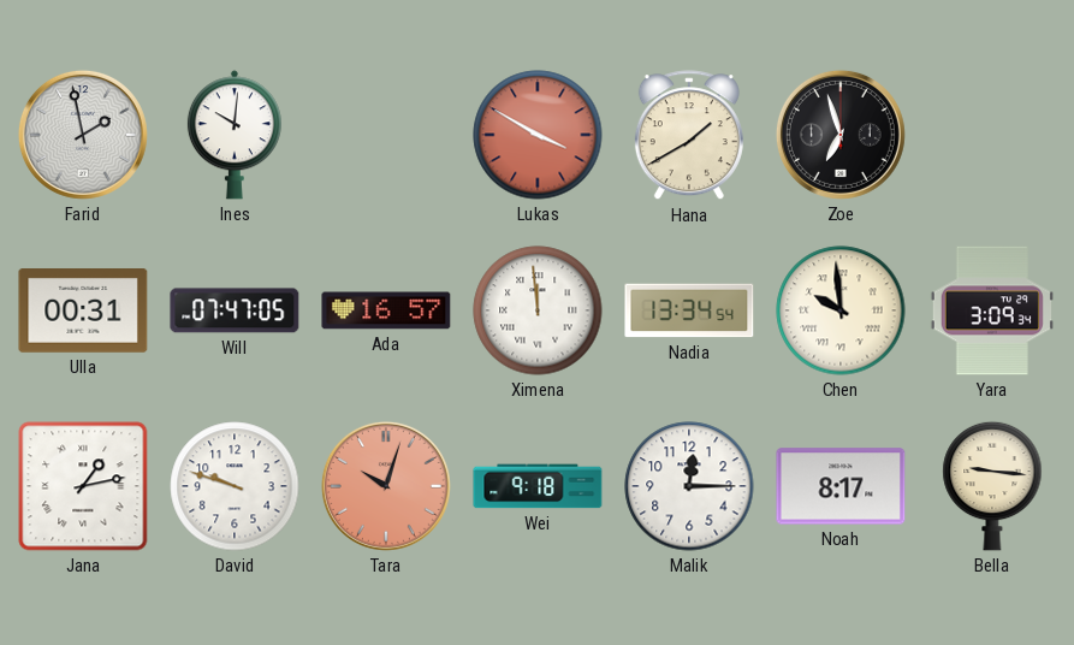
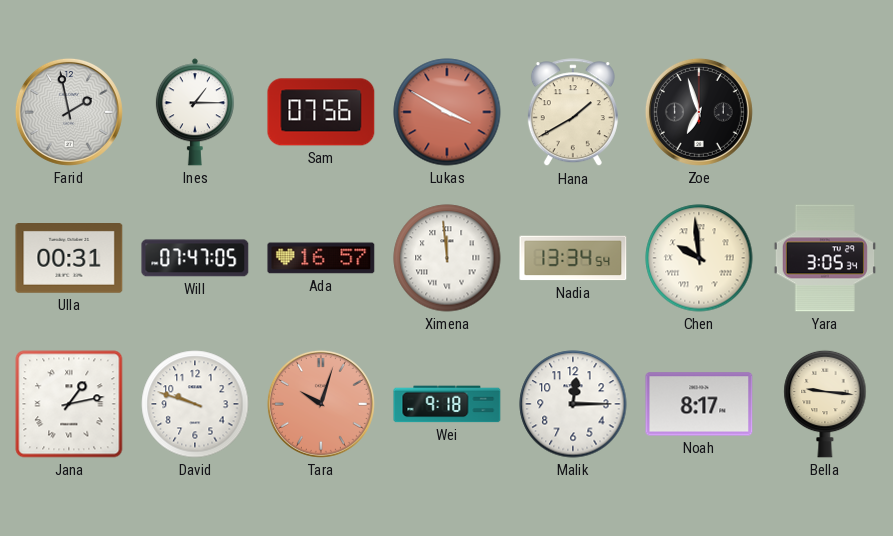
Ines: 10:01 -> 1:15 (195, 112)
Sam: none -> 07:56 (321, 112)
Yara: 3:09 -> 3:05 (825, 258)
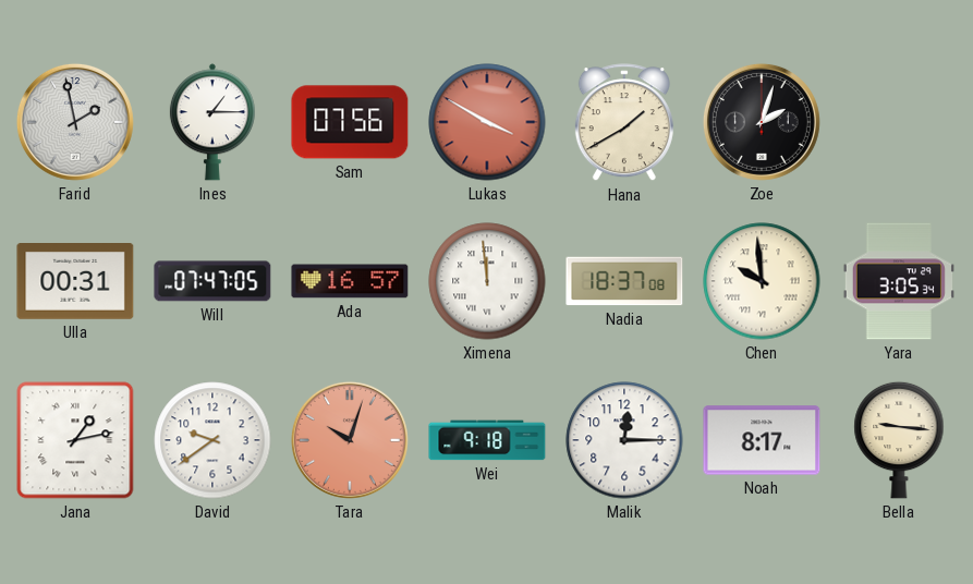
Zoe: 6:57 -> 2:03 (762, 122)
Nadia: 13:34 -> 18:37 (624, 281)
David: 9:48 -> 9:39 (212, 440)
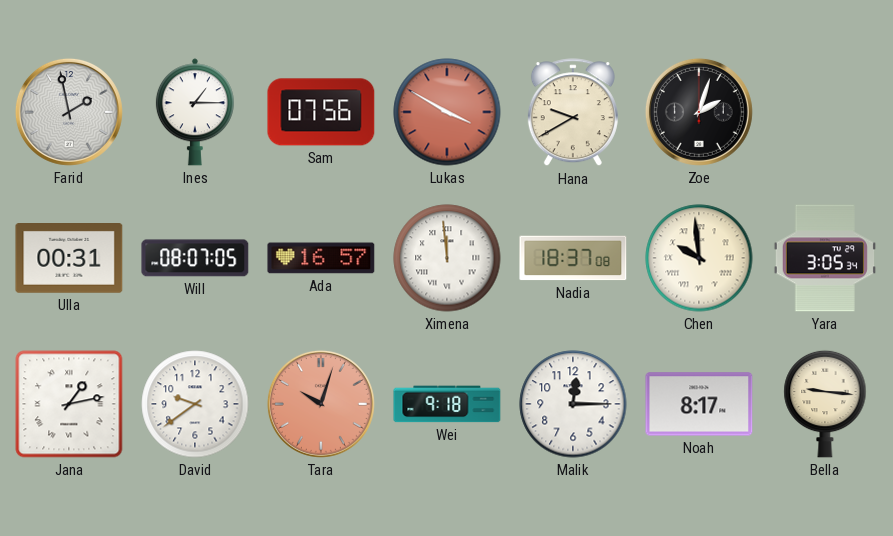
Hana: 1:40 -> 9:40 (573, 113)
Will: 07:47 -> 08:07 (195, 258)
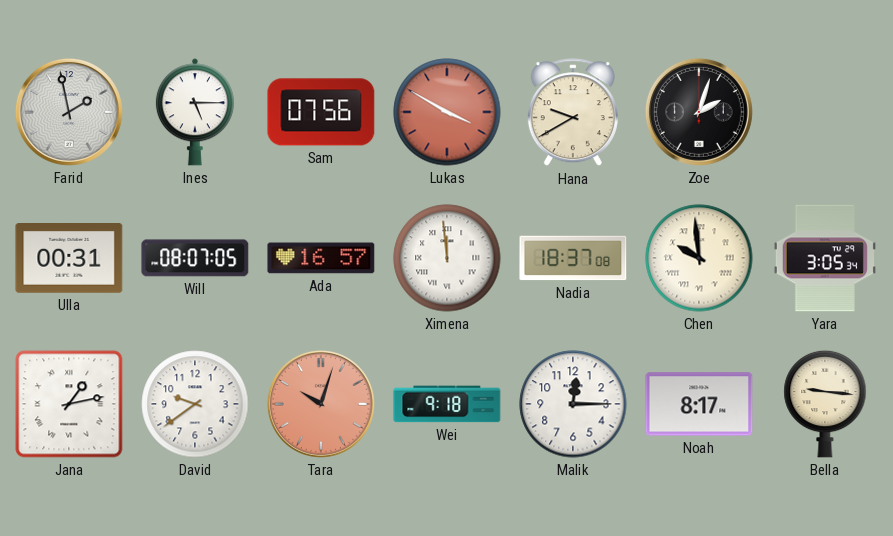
Ines: 1:15 -> 5:15 (195, 112)
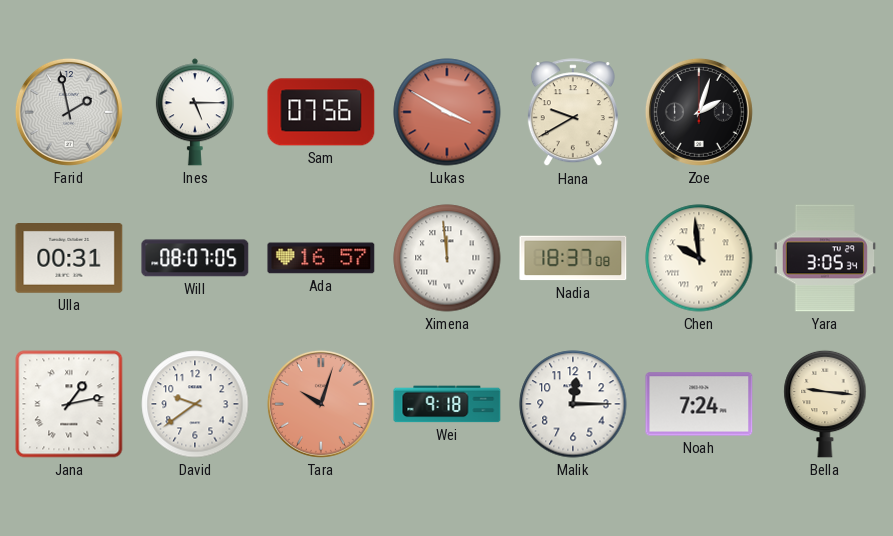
Noah: 8:17 -> 7:24 (699, 404)
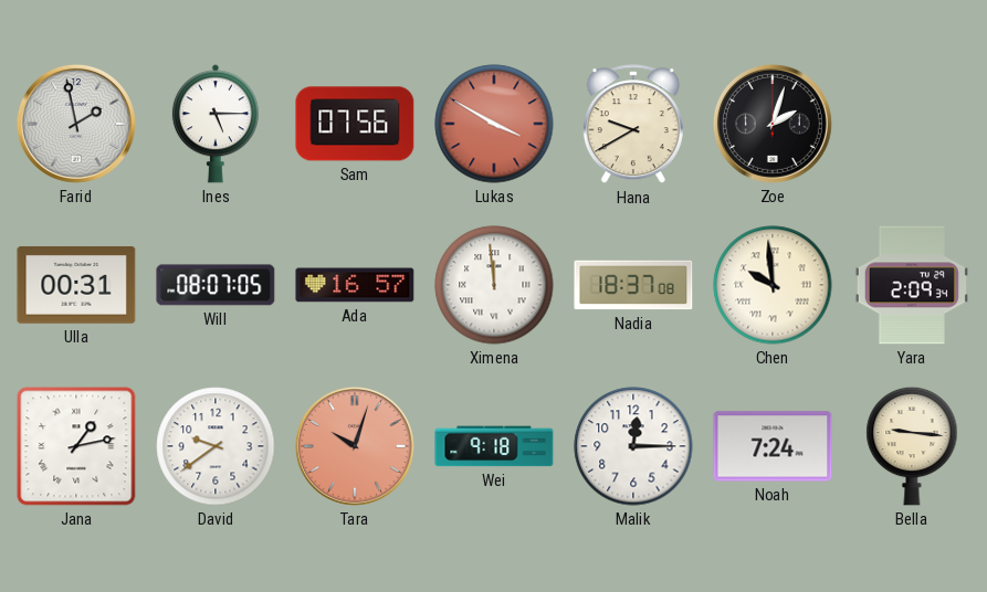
Yara: 3:05 -> 2:09 (912, 285)
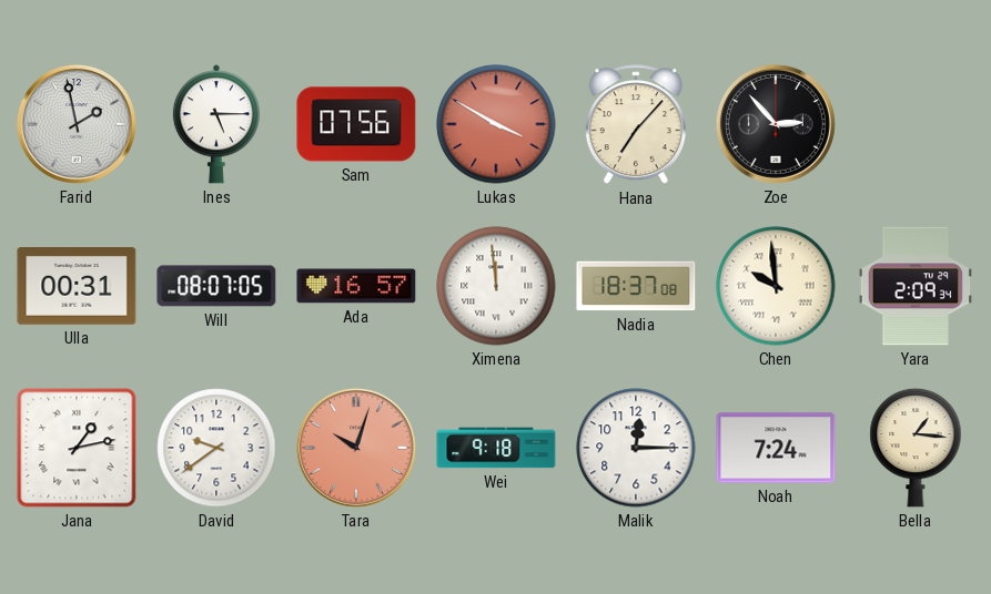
Hana: 9:40 -> 7:07 (636, 125)
Zoe: 2:03 -> 2:53 (776, 124)
Bella: 9:16 -> 1:16 (916, 448)
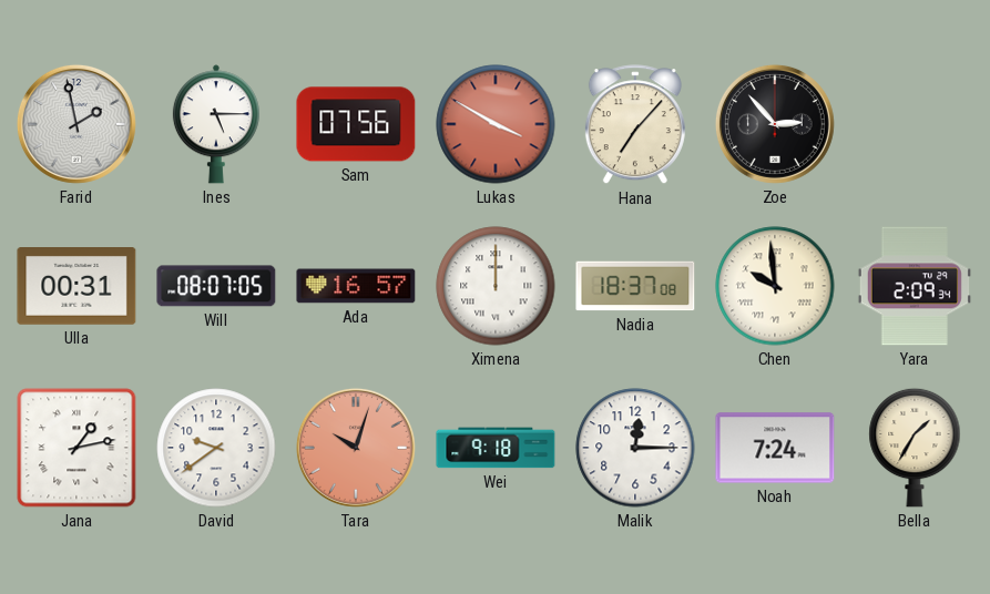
Ximena: 11:59 -> 12:00 (496, 286)
Bella: 1:16 -> 1:35 (915, 448)
